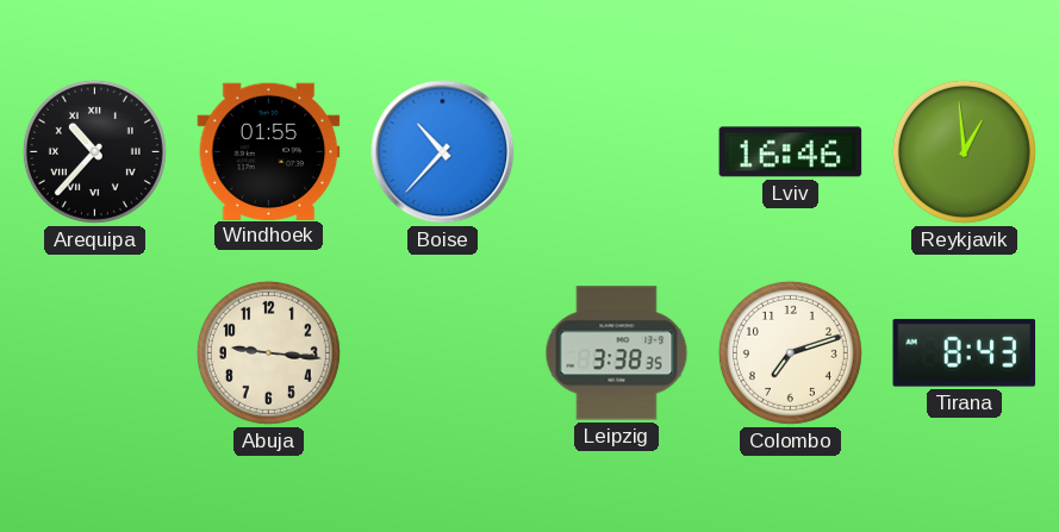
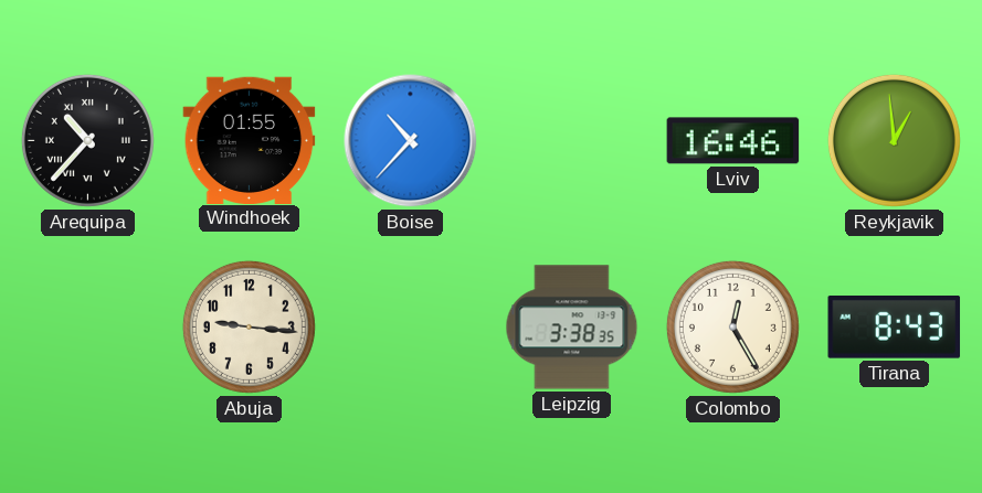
Colombo: 7:12 -> 12:25 (732, 326)
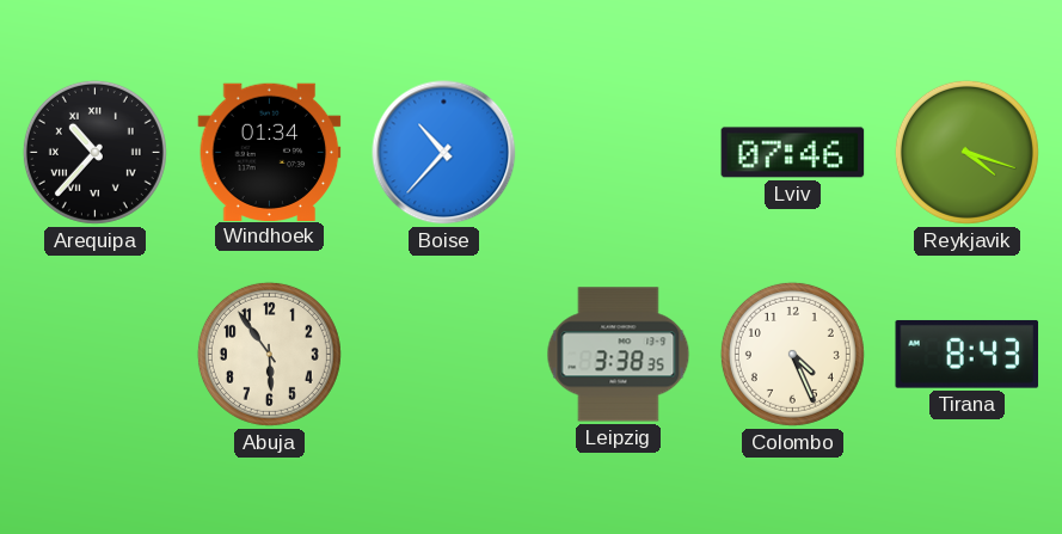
Windhoek: 01:55 -> 01:34 (270, 152)
Lviv: 16:46 -> 07:46 (793, 153)
Reykjavik: 12:59 -> 4:18 (966, 152)
Abuja: 9:16 -> 5:54 (269, 354)
Colombo: 12:25 -> 4:26 (792, 354)
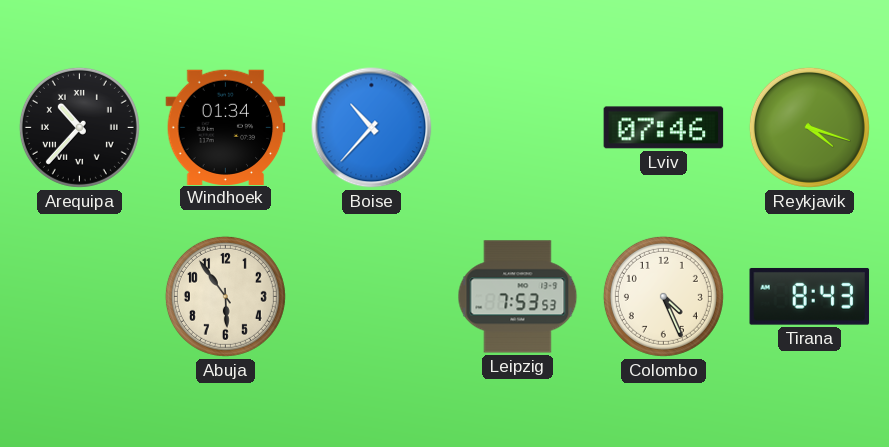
Leipzig: 3:38 -> 7:53 (518, 297)
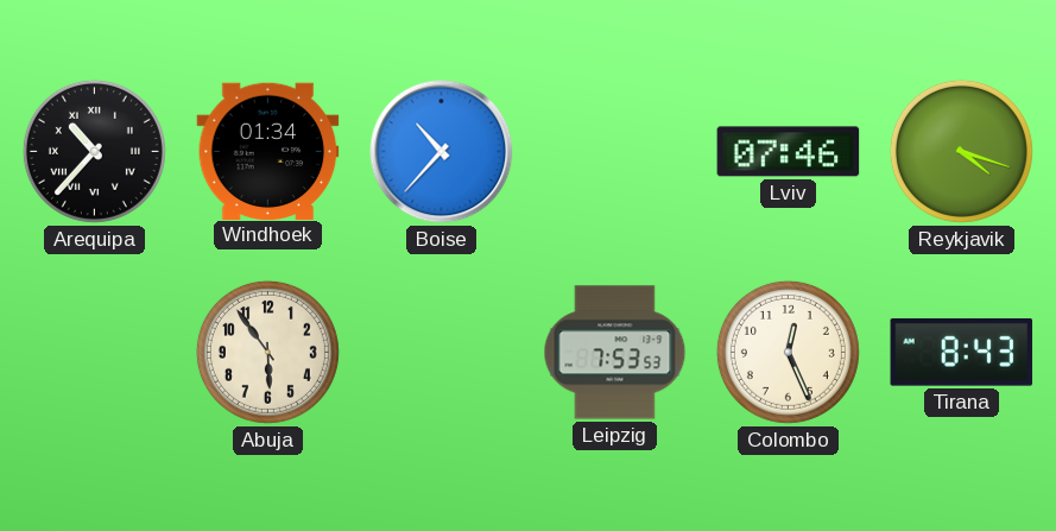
Colombo: 4:26 -> 12:26 (788, 352)
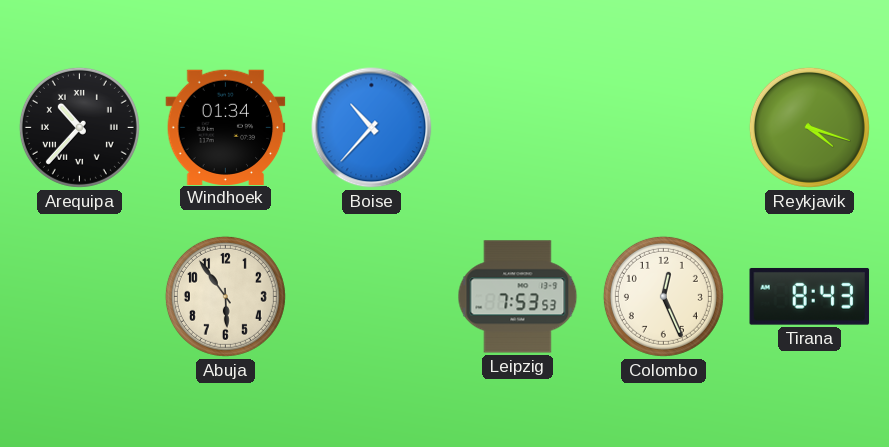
Lviv: 07:46 -> none (789, 152)
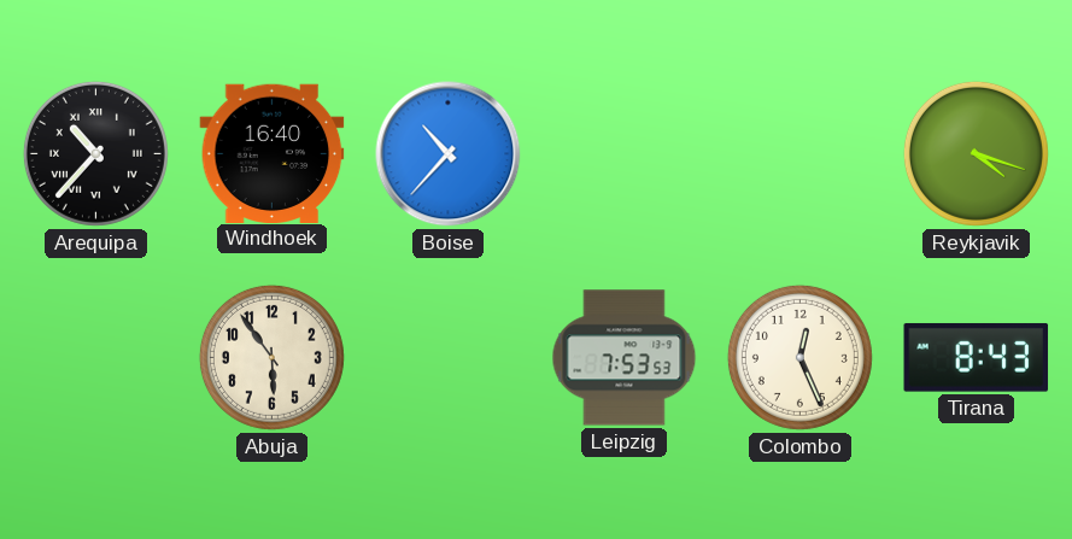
Windhoek: 01:34 -> 16:40 (273, 153)
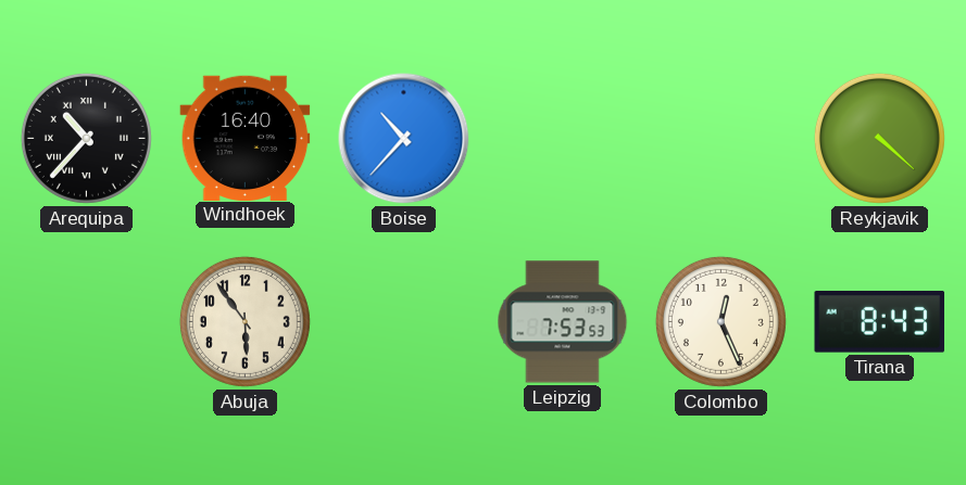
Reykjavik: 4:18 -> 4:22 (879, 138)
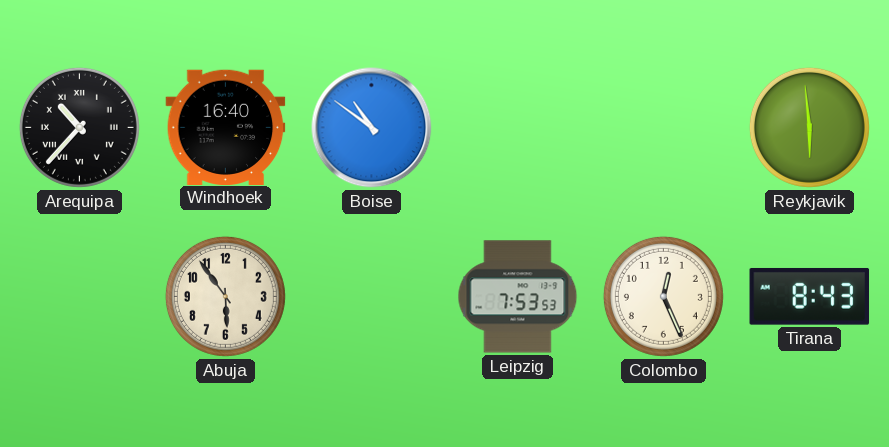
Boise: 10:37 -> 10:51 (372, 128)
Reykjavik: 4:22 -> 5:59 (809, 127)
